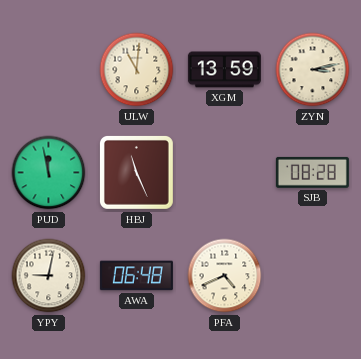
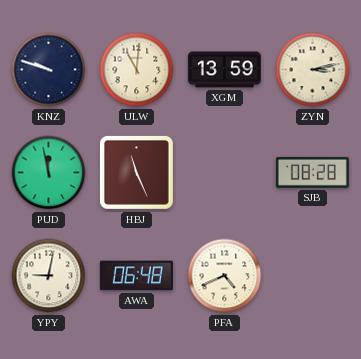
KNZ: none -> 9:48 (49, 70)
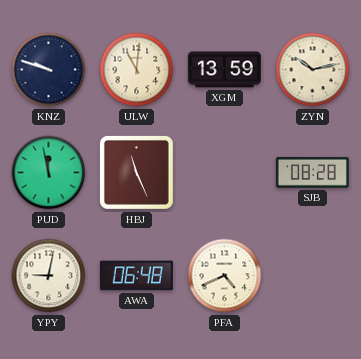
ZYN: 3:13 -> 10:13 (313, 70)
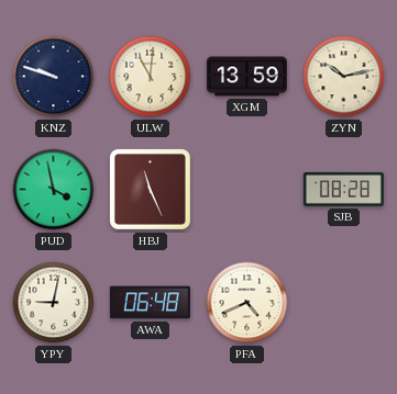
PUD: 11:58 -> 3:58 (54, 190)
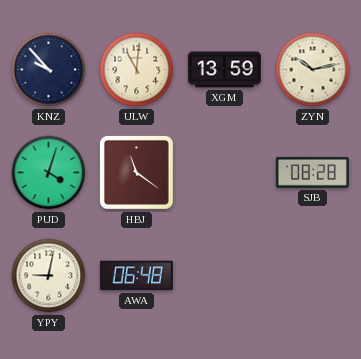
KNZ: 9:48 -> 9:53 (49, 70)
PUD: 3:58 -> 4:03 (49, 173)
HBJ: 11:26 -> 11:21 (136, 172)
PFA: 4:41 -> none (247, 303)
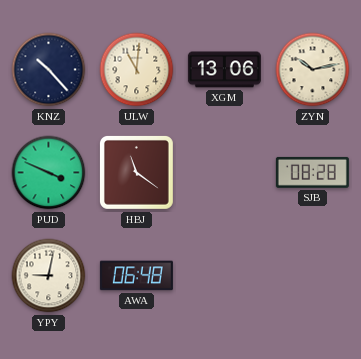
KNZ: 9:53 -> 10:23 (49, 70)
XGM: 13:59 -> 13:06 (224, 70)
PUD: 4:03 -> 3:49 (49, 173)
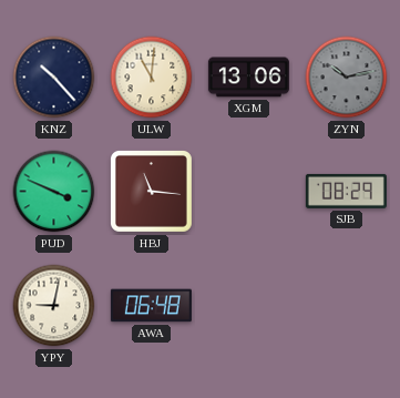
ZYN dial: cream -> grey (347, 78)
HBJ: 11:21 -> 11:16 (151, 191)
SJB: 08:28 -> 08:29 (346, 191)
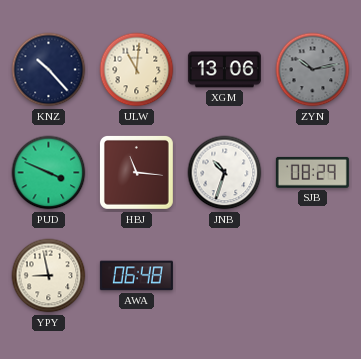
JNB: none -> 10:33 (225, 173)
YPY: 9:02 -> 8:58 (49, 276)
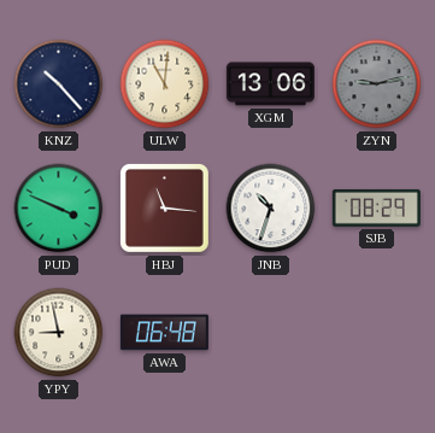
ZYN: 10:13 -> 9:13 (377, 84)
